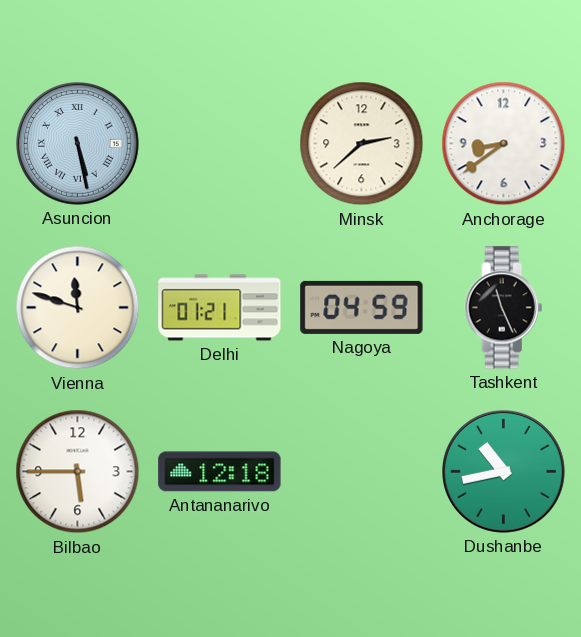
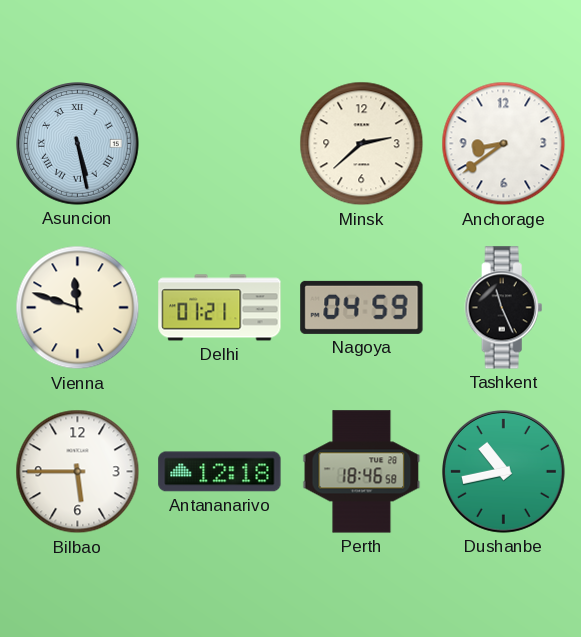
Perth: none -> 18:46 (362, 472)
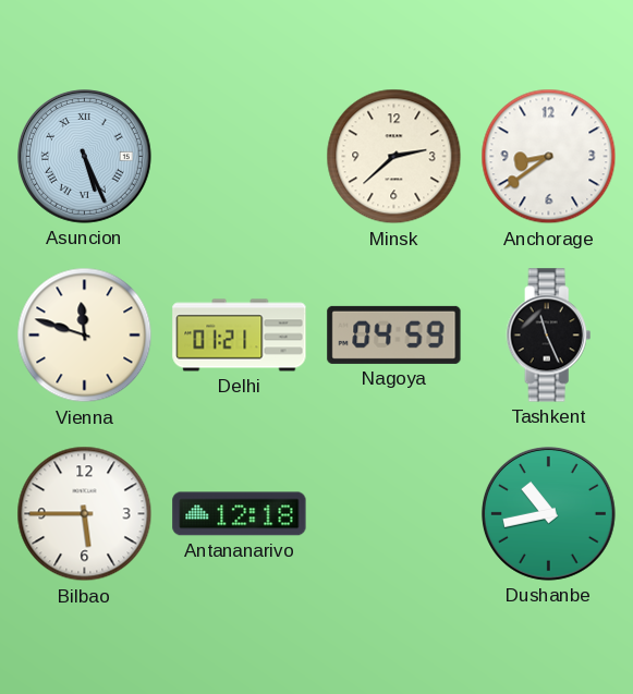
Asuncion: 5:28 -> 5:26 (85, 157)
Perth: 18:46 -> none (362, 472)
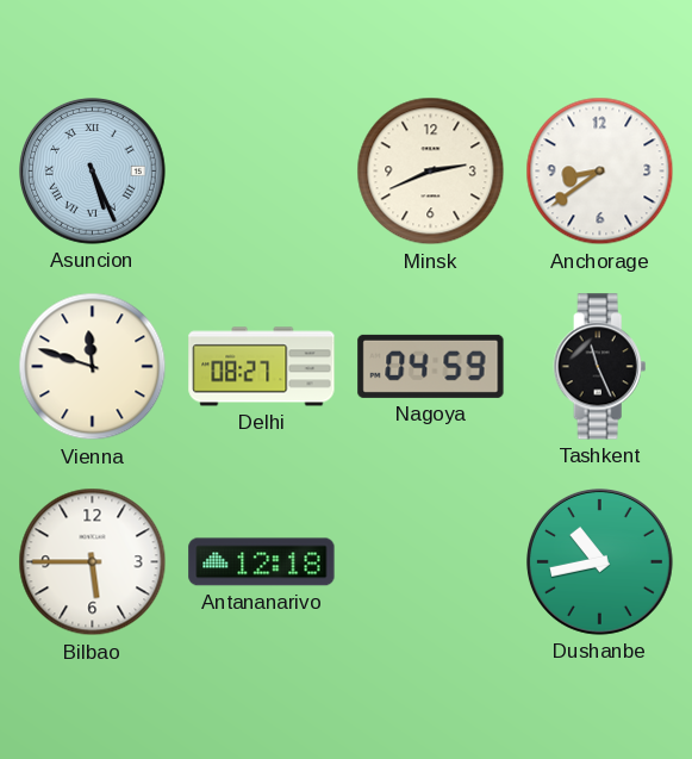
Minsk: 2:38 -> 2:41 (431, 172)
Delhi: 01:21 -> 08:27 (262, 367)
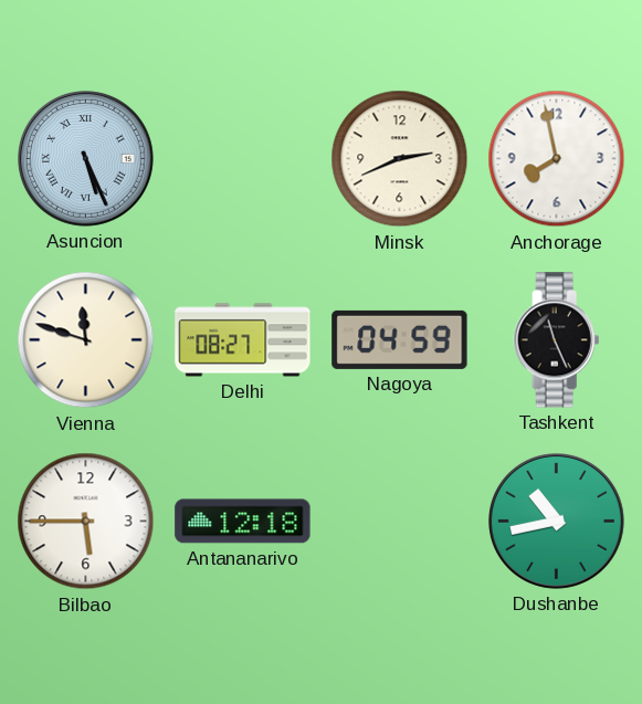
Anchorage: 8:39 -> 7:58 (557, 159)
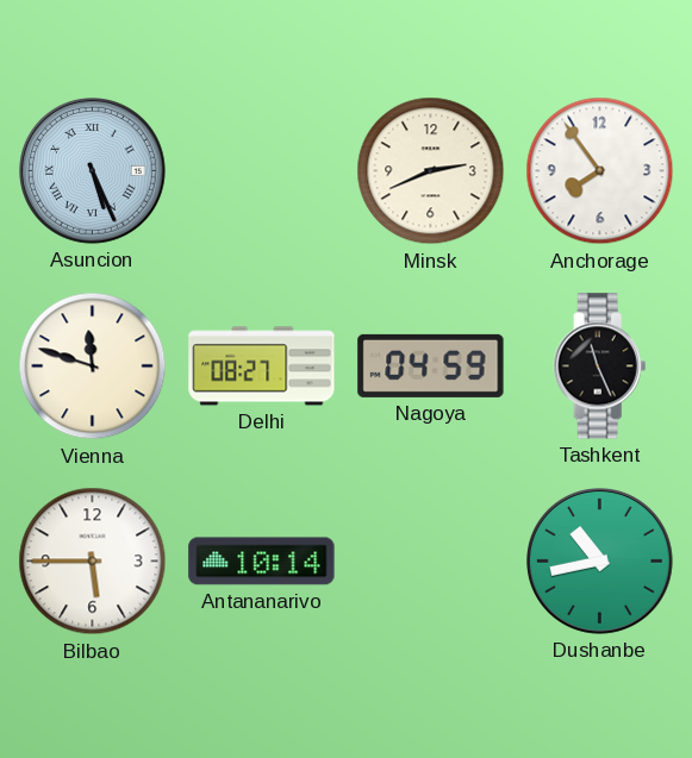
Anchorage: 7:58 -> 7:54 (600, 171)
Antananarivo: 12:18 -> 10:14 (262, 562)
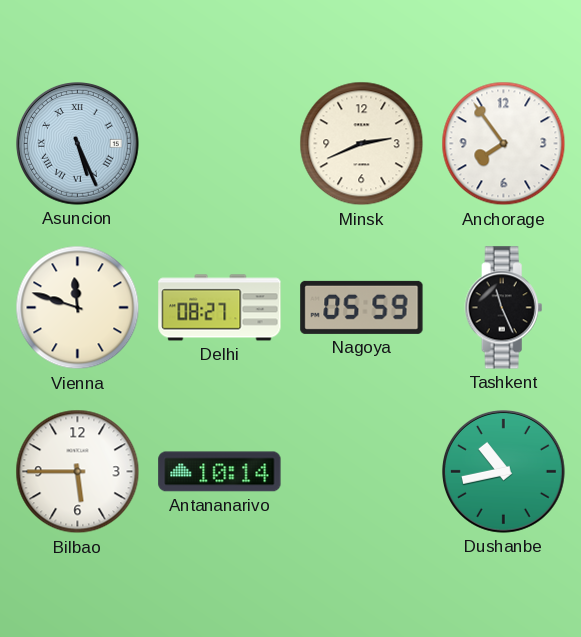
Nagoya: 04:59 -> 05:59 (362, 307)
